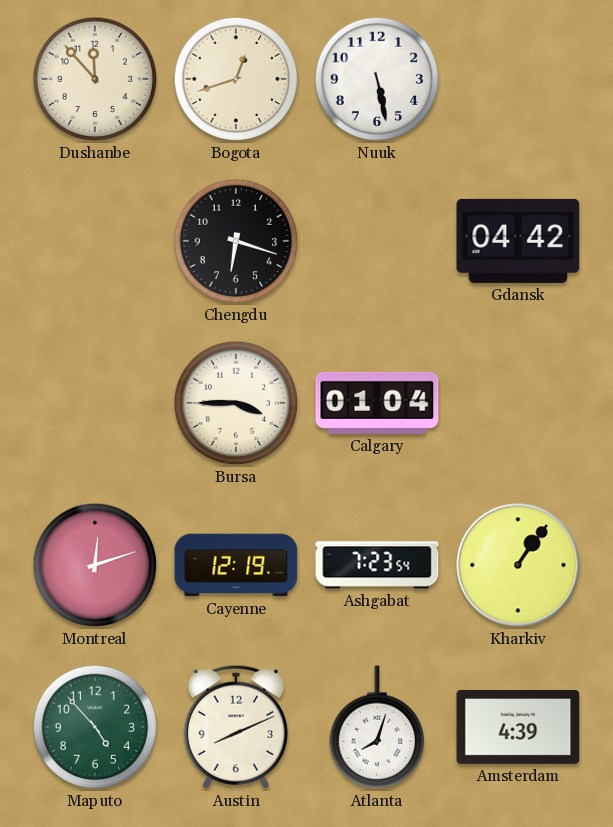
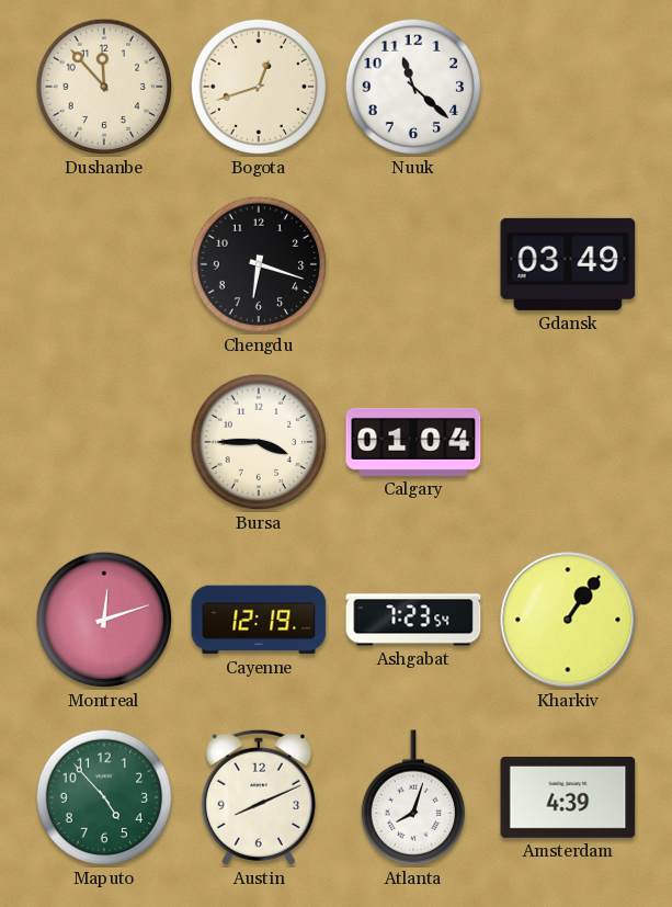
Nuuk: 5:28 -> 11:22 (413, 87)
Gdansk: 04:42 -> 03:49 (568, 264)
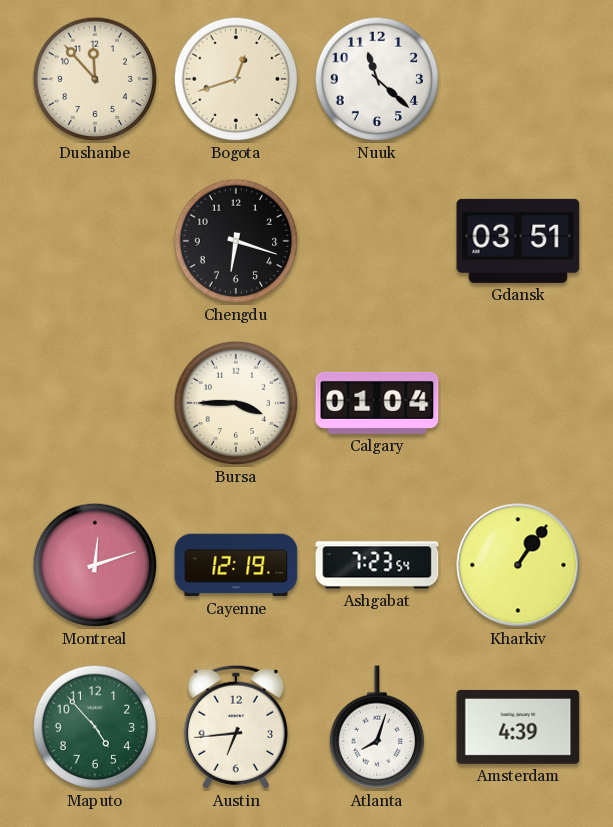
Gdansk: 03:49 -> 03:51 (518, 241)
Austin: 8:11 -> 6:44 (236, 727)
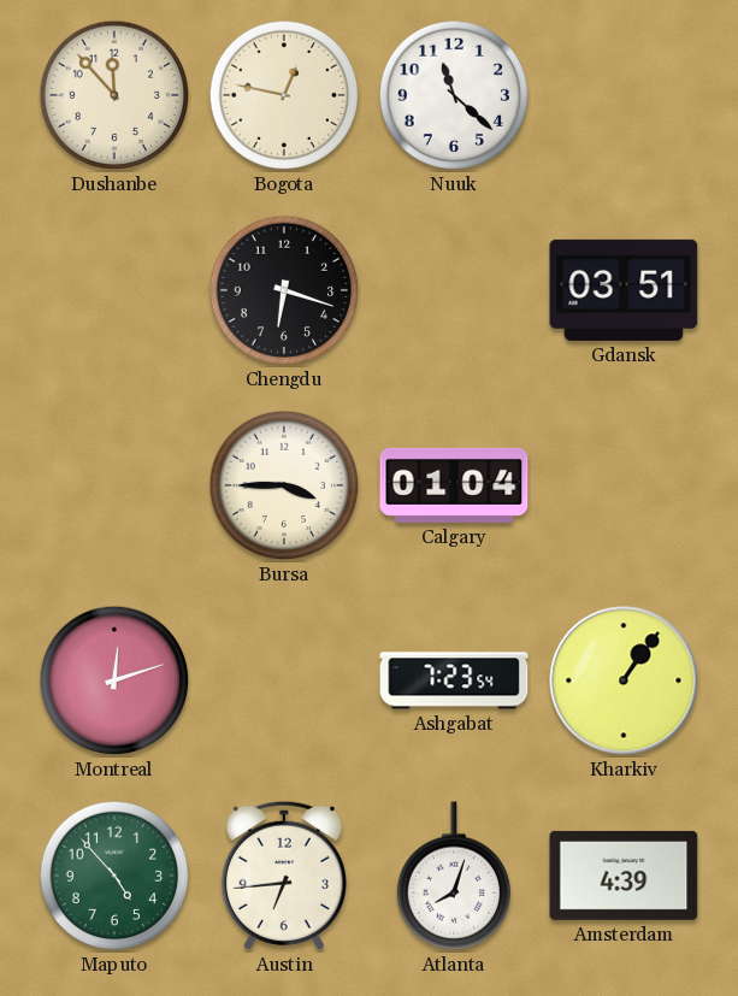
Bogota: 12:42 -> 12:47 (284, 95)
Cayenne: 12:19 -> none (236, 565)
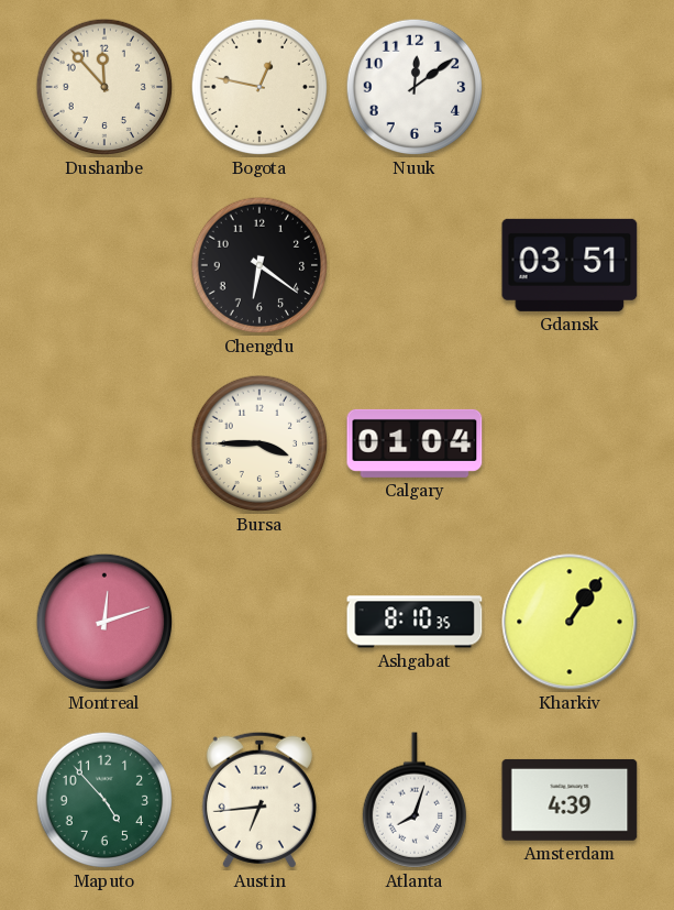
Nuuk: 11:22 -> 12:09 (415, 87)
Chengdu: 6:18 -> 6:21 (259, 265)
Ashgabat: 7:23 -> 8:10 (415, 622)
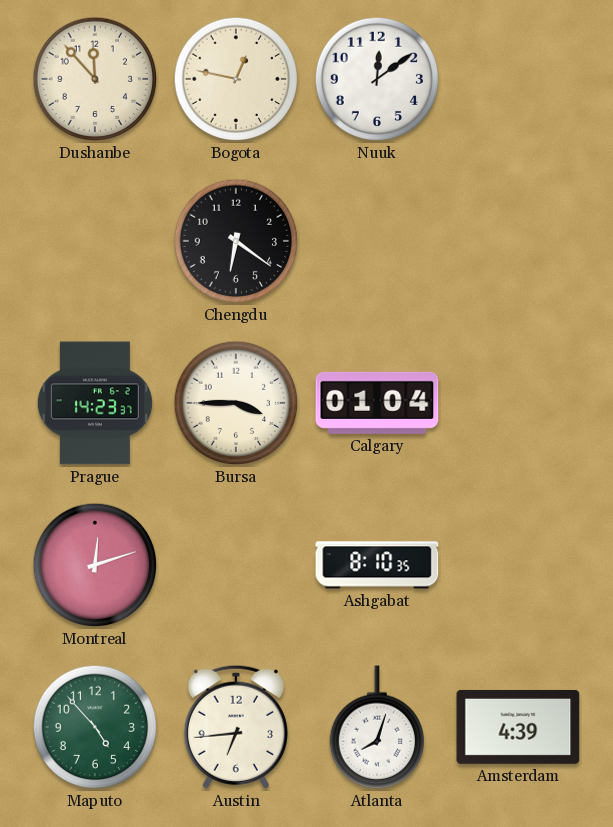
Gdansk: 03:51 -> none (570, 265)
Prague: none -> 14:23 (95, 403)
Kharkiv: 1:06 -> none (570, 622)
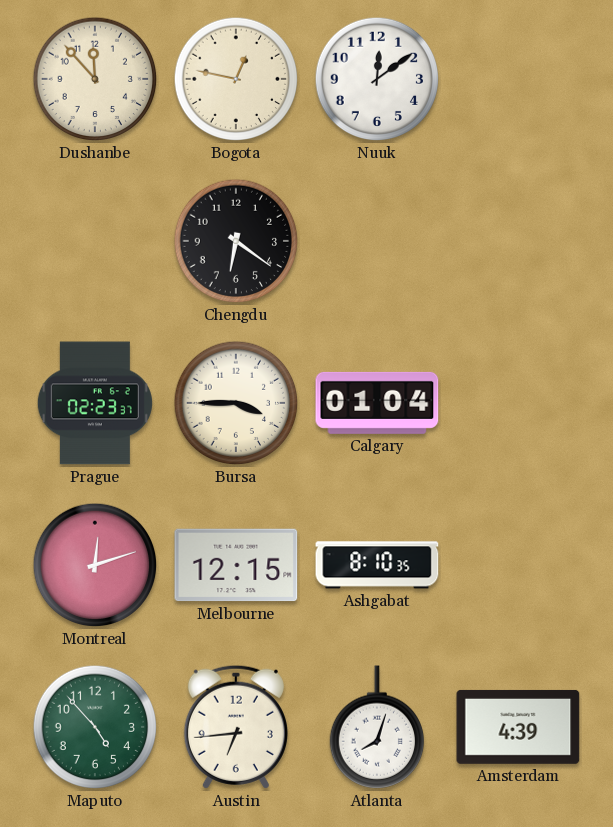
Prague: 14:23 -> 02:23 (95, 403)
Melbourne: none -> 12:15 (236, 565)
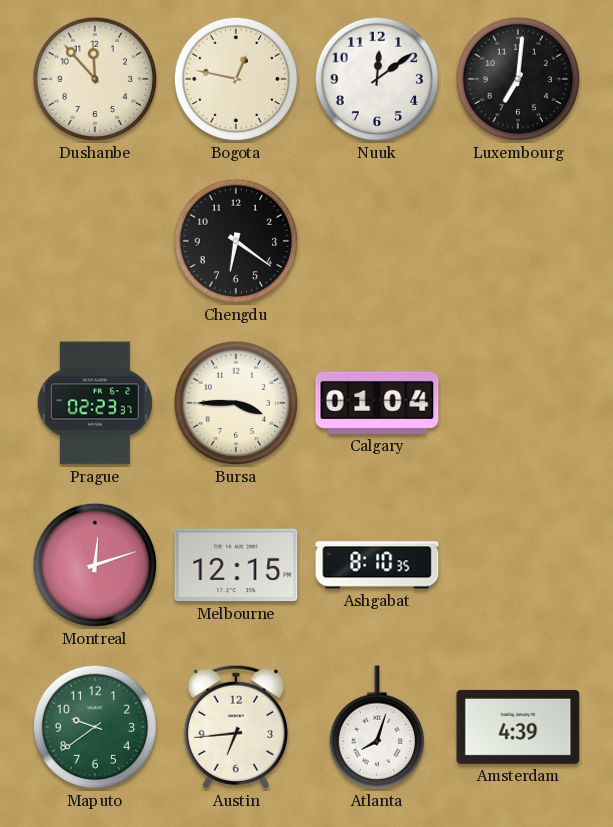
Luxembourg: none -> 7:01 (518, 79)
Maputo: 4:53 -> 9:39 (95, 727)
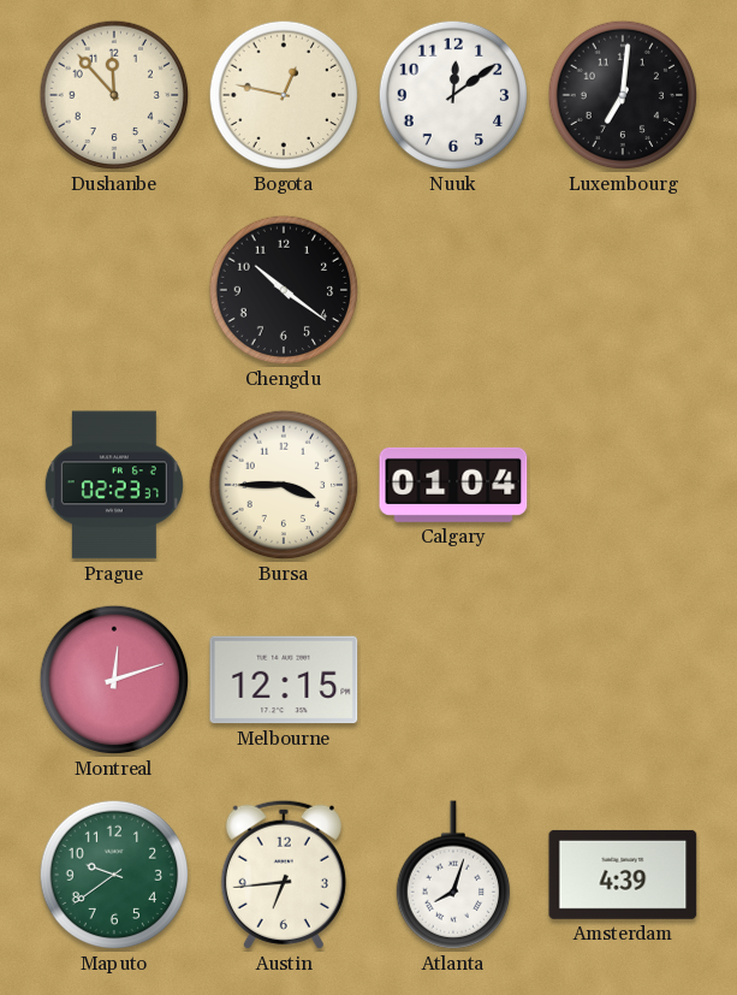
Chengdu: 6:21 -> 10:21 (284, 290)
Ashgabat: 8:10 -> none (377, 565)
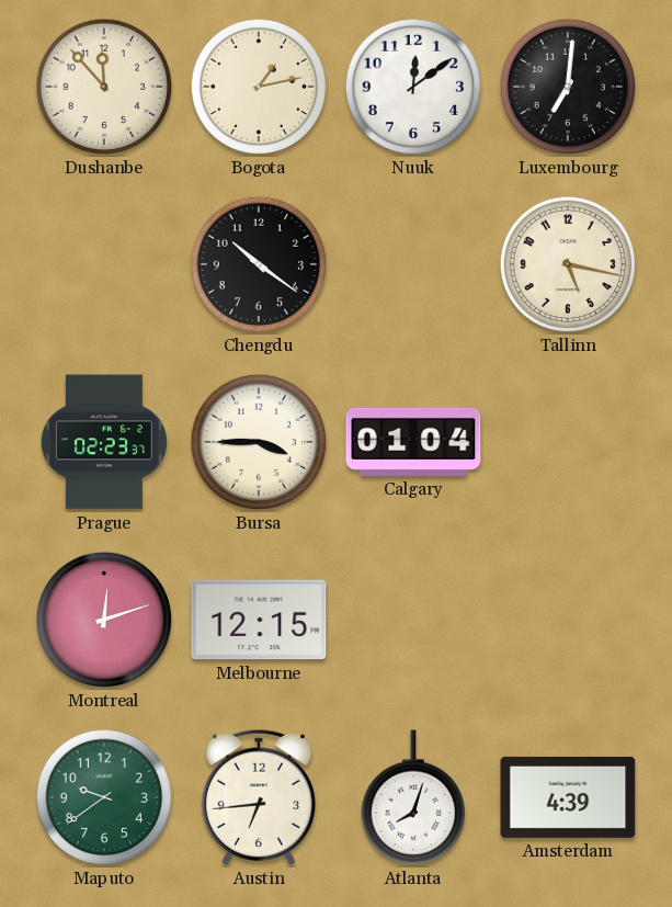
Bogota: 12:47 -> 1:13 (259, 87)
Tallinn: none -> 5:17 (568, 264)
